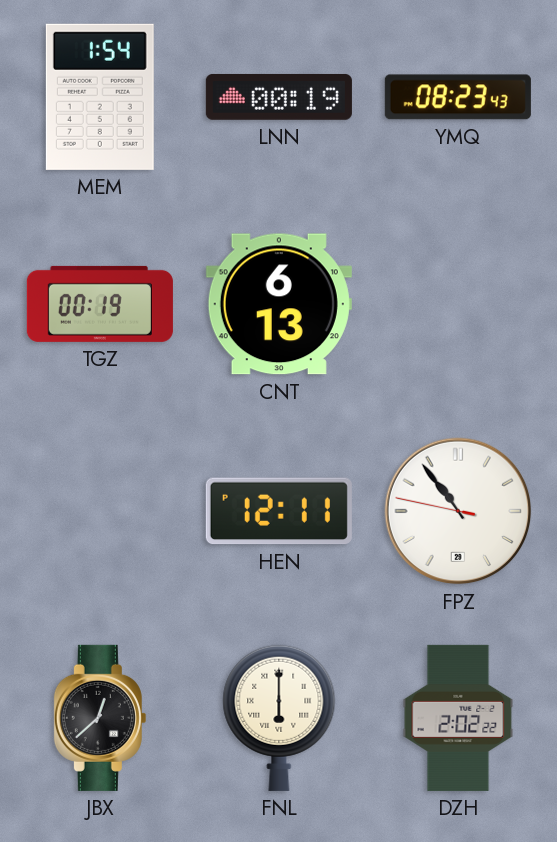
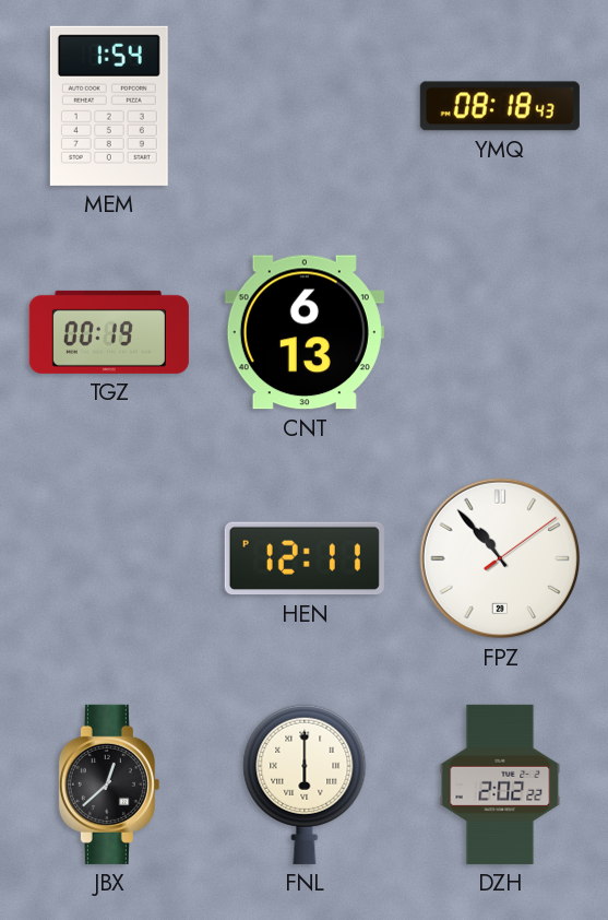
LNN: 00:19 -> none (279, 97)
YMQ: 08:23 -> 08:18 (500, 106)
FPZ: 10:53:47 -> 10:53:09 (500, 558)
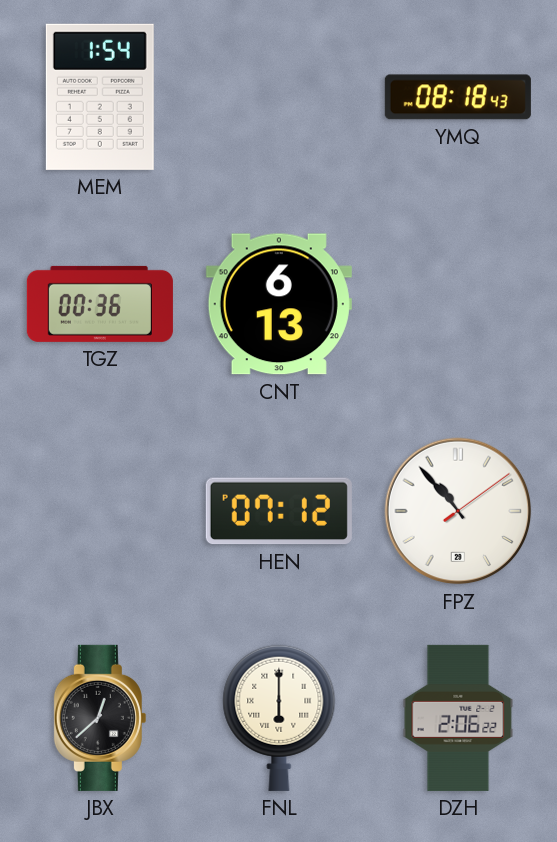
TGZ: 00:19 -> 00:36 (100, 304)
HEN: 12:11 -> 07:12 (279, 511)
DZH: 2:02 -> 2:06 (458, 718)
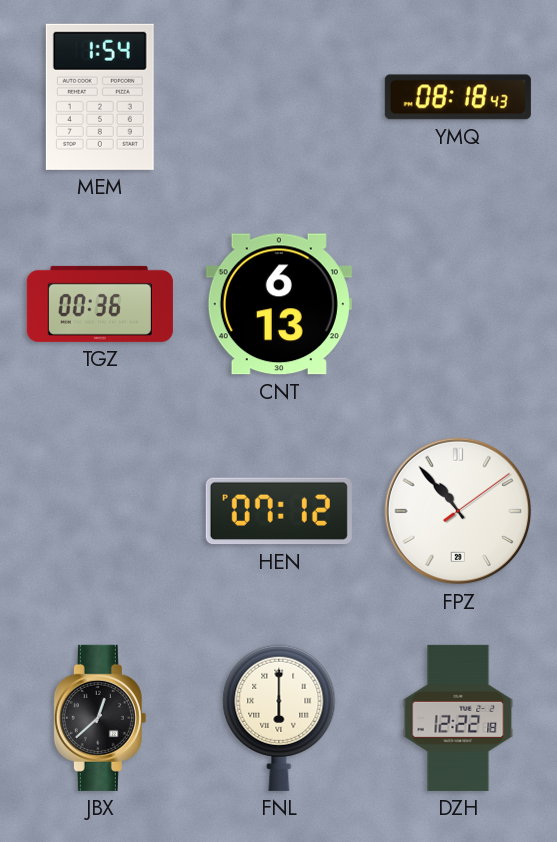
DZH: 2:06 -> 12:22 (458, 718)
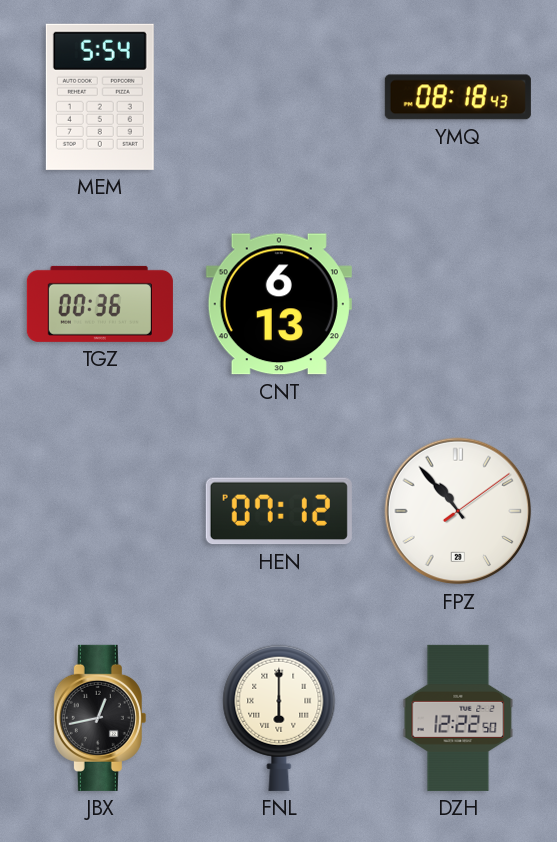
MEM: 1:54 -> 5:54 (100, 97)
JBX: 12:38 -> 12:43 (100, 718)
DZH: 12:22:18 -> 12:22:50 (458, 718)
